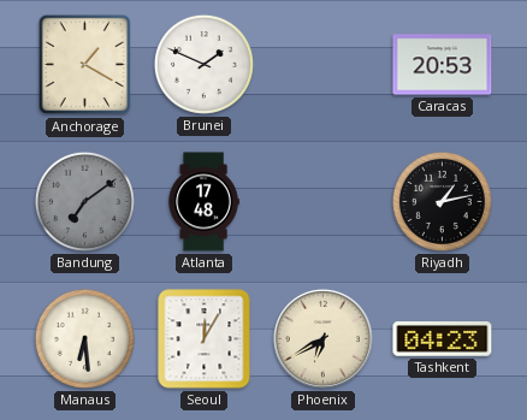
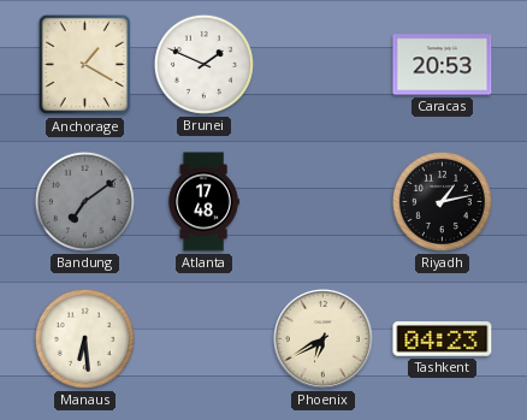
Seoul: 12:05 -> none (205, 339)
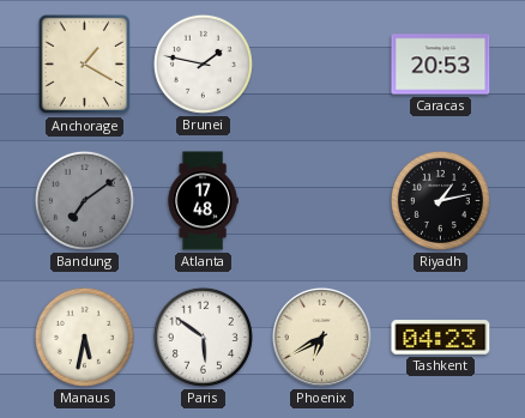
Brunei: 1:49 -> 1:47 (203, 63)
Manaus: 6:29 -> 5:32 (84, 337)
Paris: none -> 5:51 (203, 337)
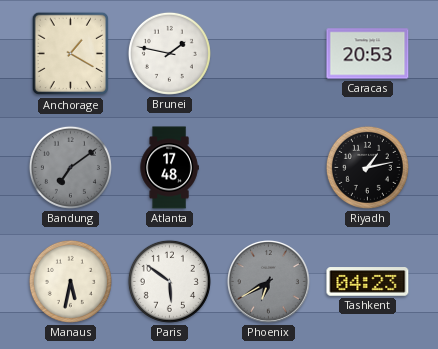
Phoenix dial: cream -> grey (269, 282)
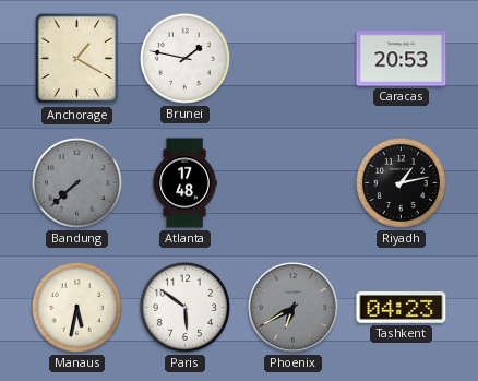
Bandung: 7:09 -> 7:38 (76, 182)
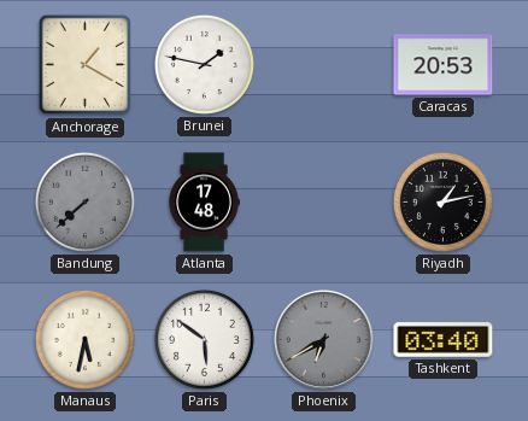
Tashkent: 04:23 -> 03:40 (444, 340)
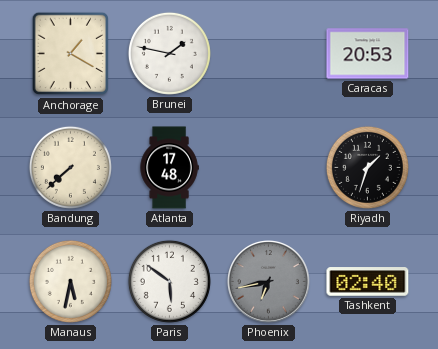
Bandung dial: grey -> cream (70, 167)
Riyadh: 1:13 -> 1:33 (367, 167)
Phoenix: 6:40 -> 6:43 (269, 282)
Tashkent: 03:40 -> 02:40 (368, 282)
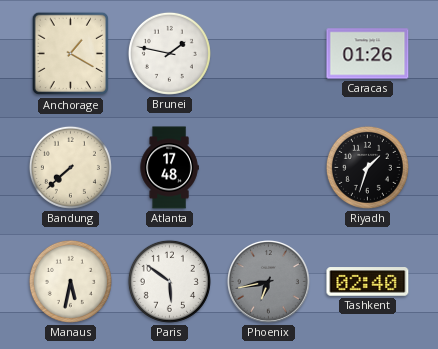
Caracas: 20:53 -> 01:26 (368, 54)
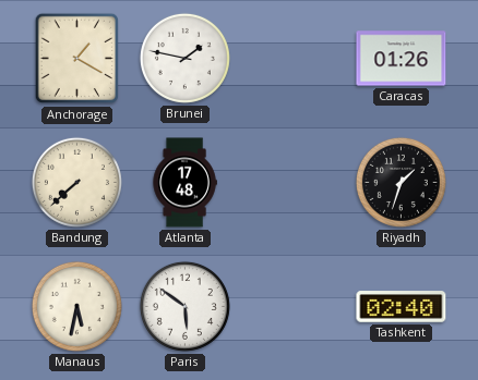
Phoenix: 6:43 -> none (269, 282)
